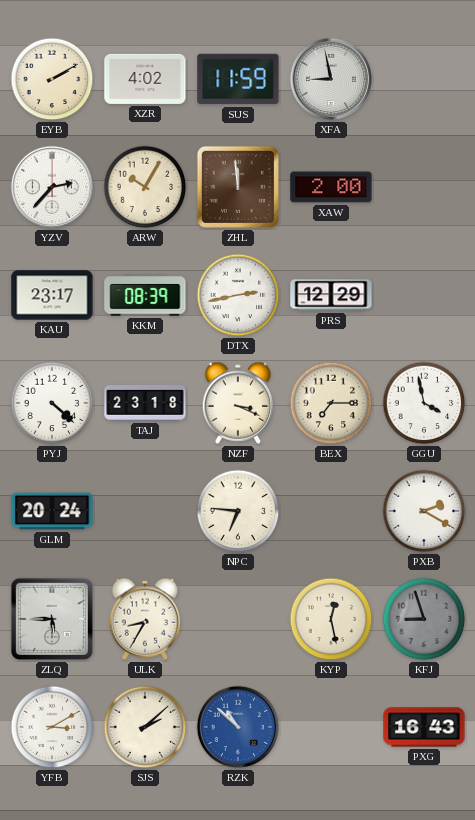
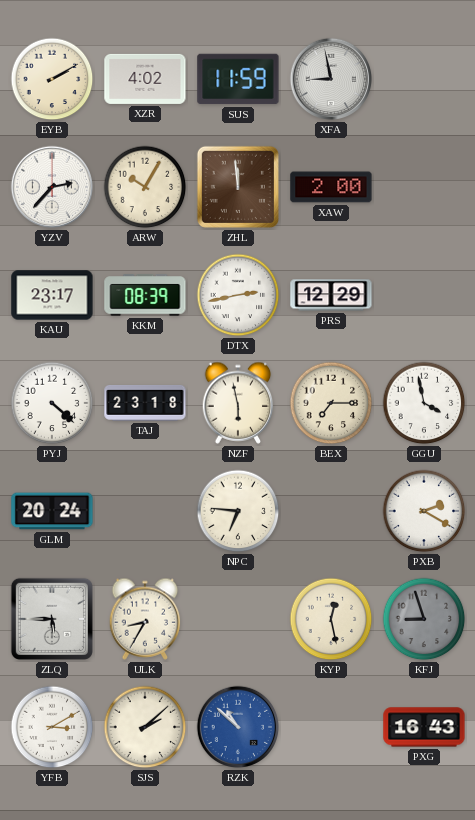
NZF: 3:19 -> 5:58 (238, 403)
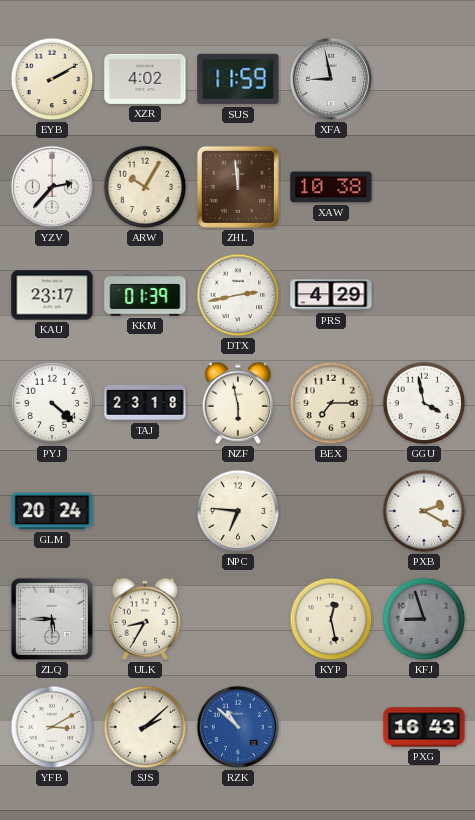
XAW: 2:00 -> 10:38 (331, 187)
KKM: 08:39 -> 01:39 (145, 295)
PRS: 12:29 -> 4:29 (331, 295)
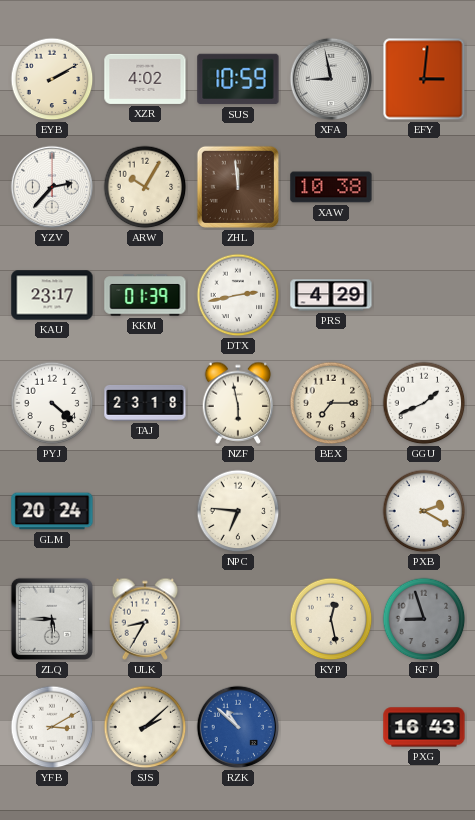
SUS: 11:59 -> 10:59 (238, 79)
EFY: none -> 3:01 (424, 79)
GGU: 3:58 -> 1:41 (424, 403)
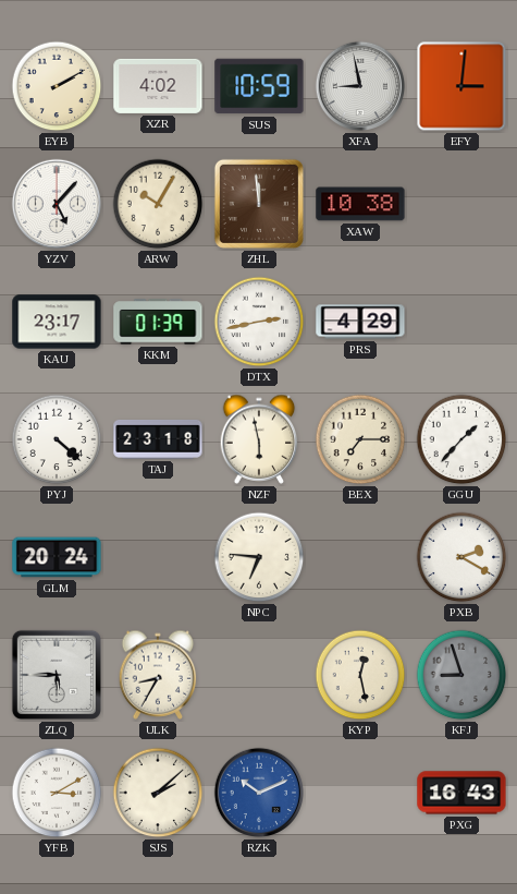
YZV: 2:37 -> 5:07 (57, 204)
GGU: 1:41 -> 1:37 (461, 439)
RZK: 10:52 -> 10:11 (259, 793)
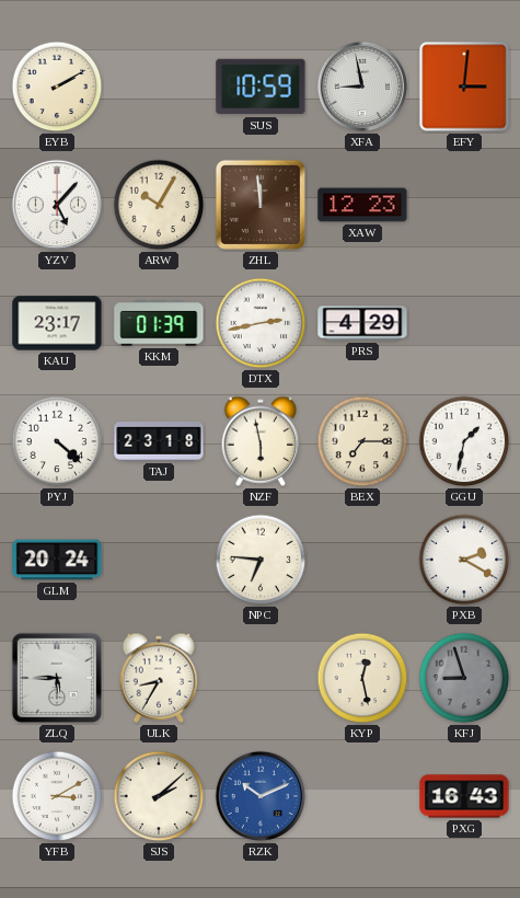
XZR: 4:02 -> none (158, 86)
XAW: 10:38 -> 12:23 (362, 205)
GGU: 1:37 -> 1:32 (464, 441)
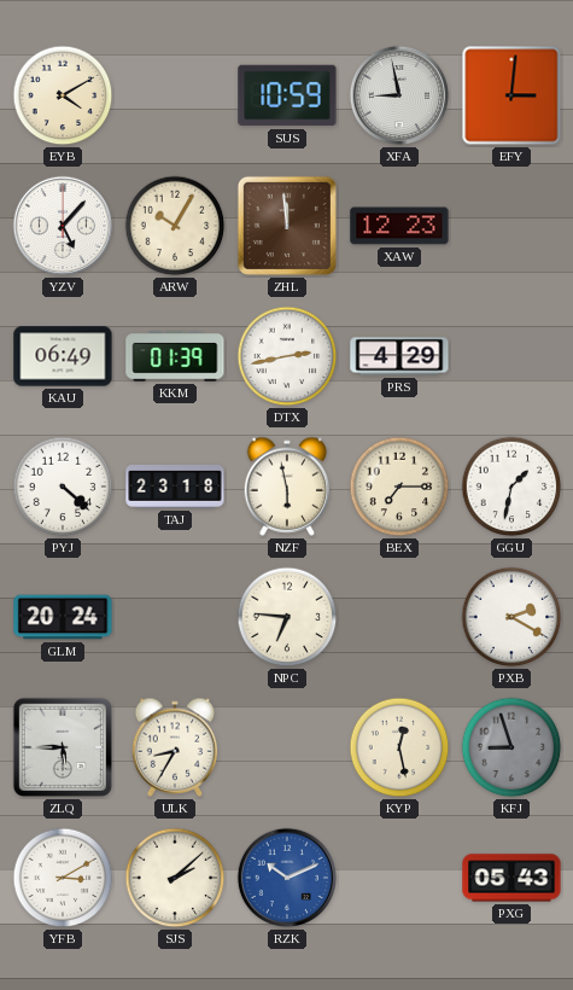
EYB: 2:10 -> 4:10 (63, 95)
KAU: 23:17 -> 06:49 (63, 356)
PXG: 16:43 -> 05:43 (511, 878)
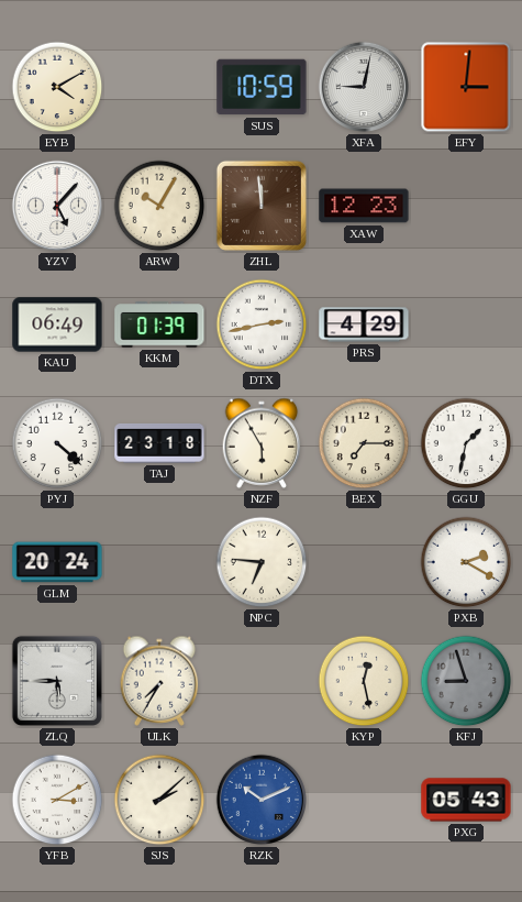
XFA: 8:58 -> 9:02 (364, 87)
NZF: 5:58 -> 5:55 (262, 443)
ULK: 8:35 -> 7:35 (159, 681)
